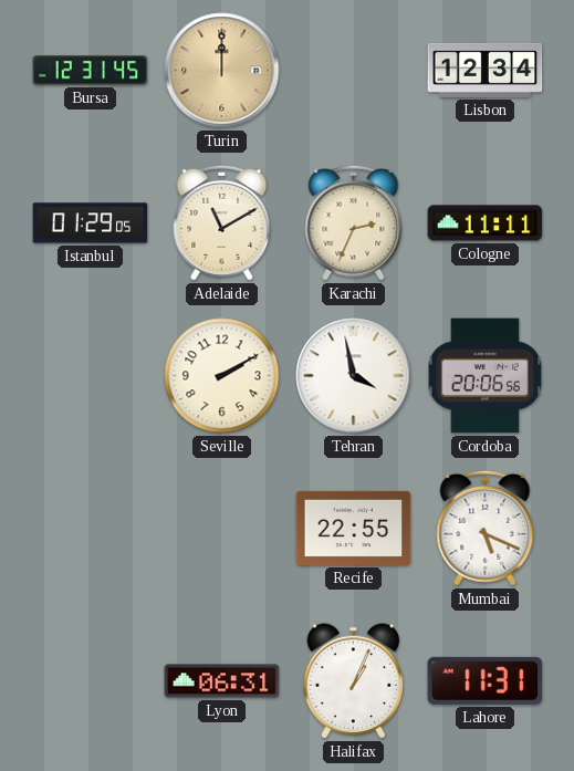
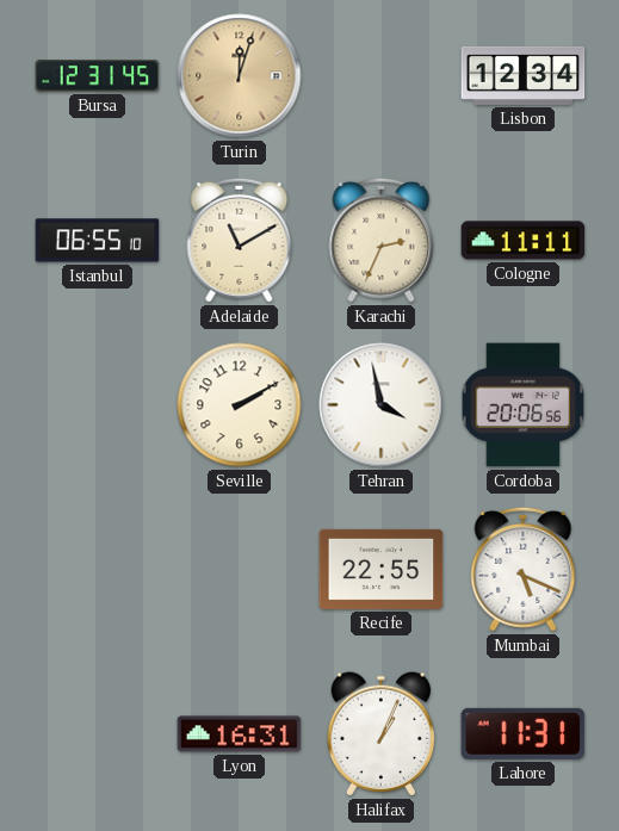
Turin: 12:00 -> 12:03 (240, 76)
Istanbul: 01:29 -> 06:55 (98, 241)
Lyon: 06:31 -> 16:31 (240, 734)
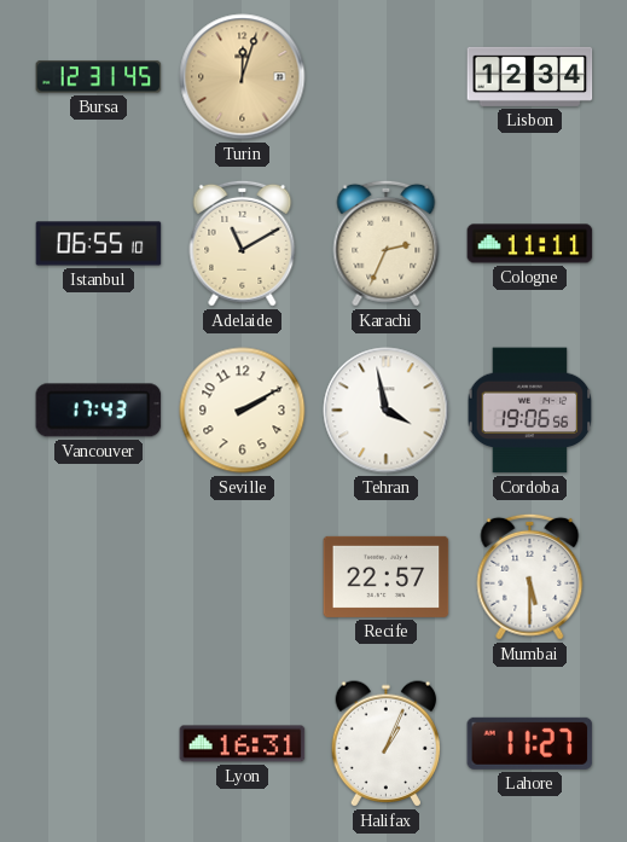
Vancouver: none -> 17:43 (99, 411)
Cordoba: 20:06 -> 19:06 (530, 411)
Recife: 22:55 -> 22:57 (387, 576)
Mumbai: 5:19 -> 5:30 (530, 576)
Lahore: 11:31 -> 11:27 (530, 743)
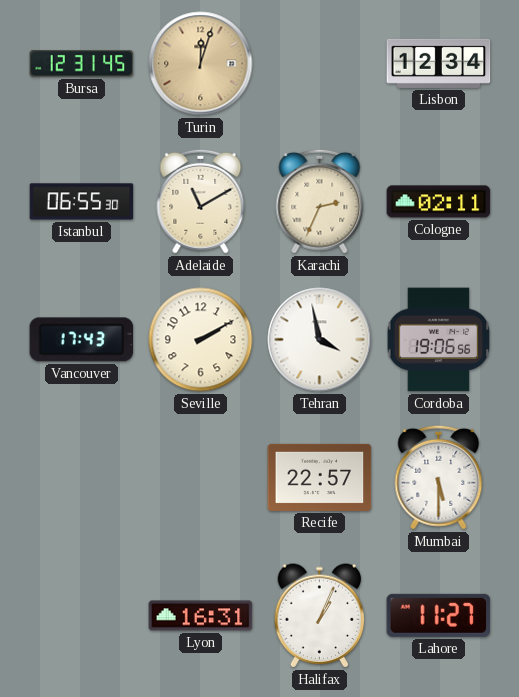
Istanbul: 06:55:10 -> 06:55:30 (82, 202)
Cologne: 11:11 -> 02:11 (439, 202)
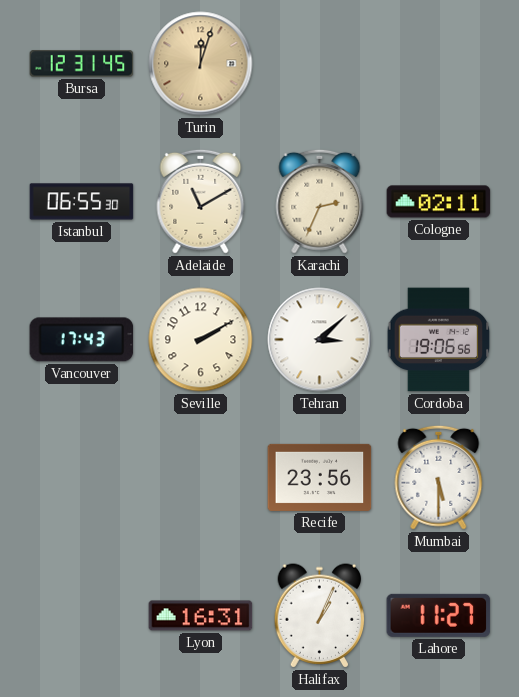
Lisbon: 12:34 -> none (439, 63)
Tehran: 3:58 -> 3:08 (320, 340)
Recife: 22:57 -> 23:56 (320, 477)
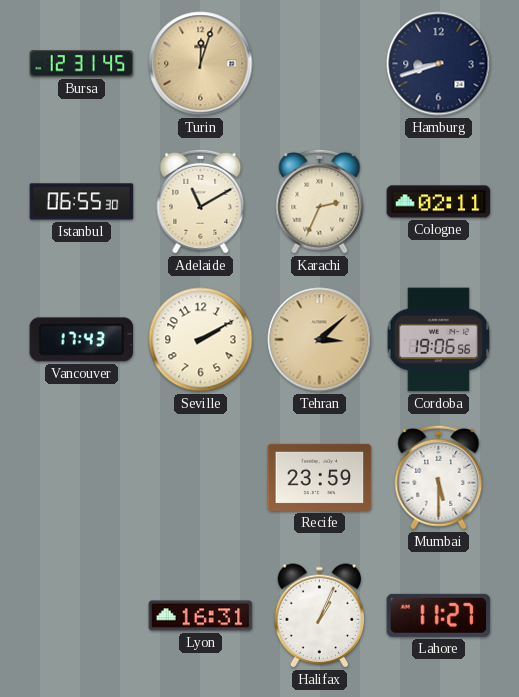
Hamburg: none -> 8:42 (439, 64)
Tehran dial: white -> champagne (320, 340)
Recife: 23:56 -> 23:59 (320, 477)
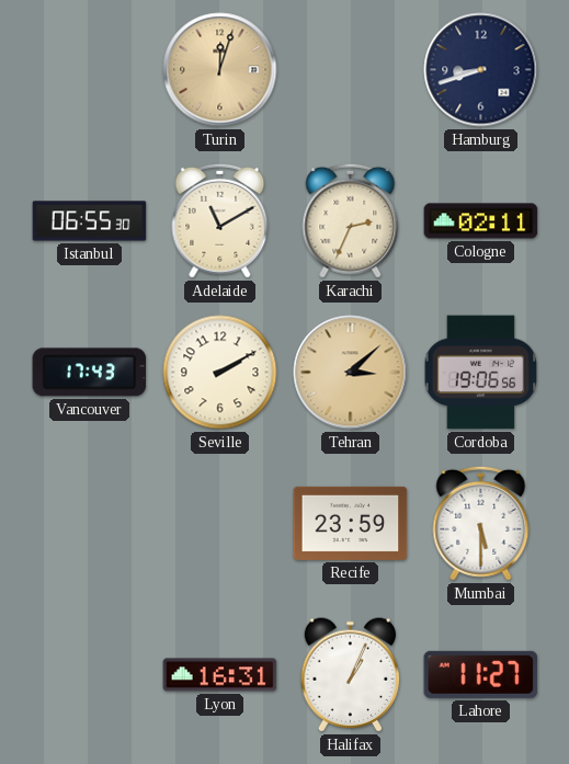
Bursa: 12:31 -> none (82, 64)
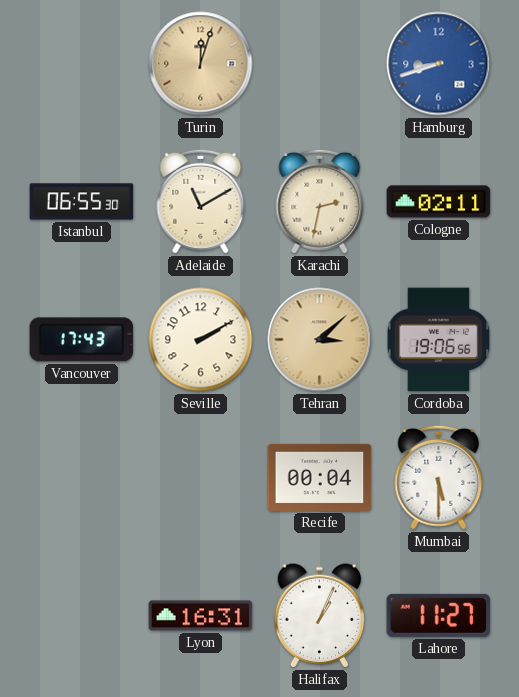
Hamburg dial: navy -> blue (439, 64)
Karachi: 2:34 -> 2:32 (320, 201)
Recife: 23:59 -> 00:04 (320, 477)
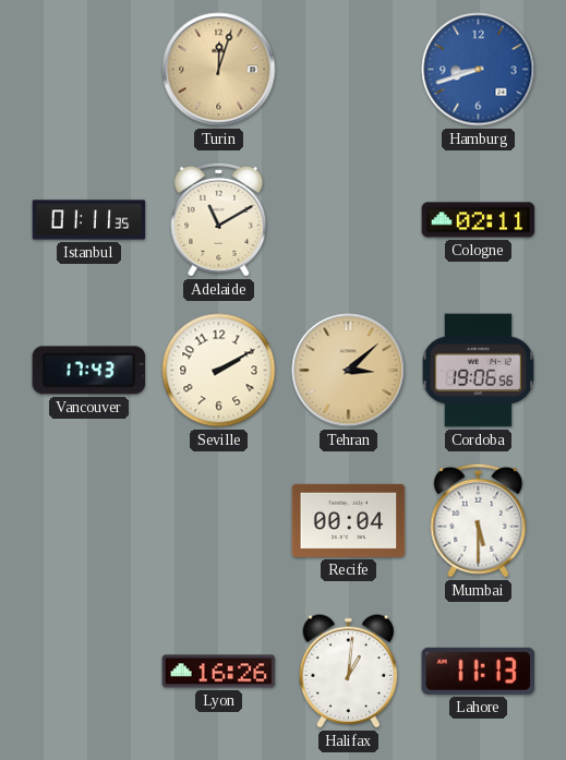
Istanbul: 06:55 -> 01:11 (89, 220)
Karachi: 2:32 -> none (320, 201)
Lyon: 16:31 -> 16:26 (219, 672)
Halifax: 1:04 -> 1:01 (349, 672)
Lahore: 11:27 -> 11:13 (479, 671)
